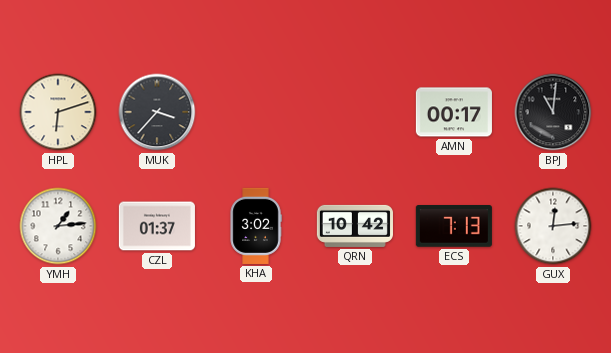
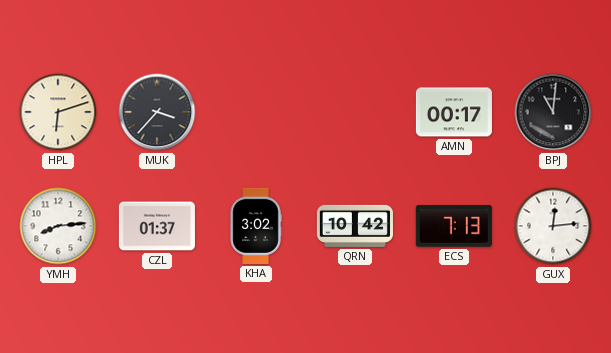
YMH: 1:14 -> 8:14 (58, 226)
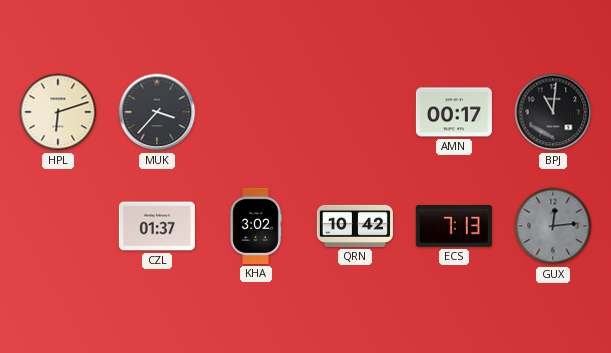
YMH: 8:14 -> none (58, 226)
GUX dial: white -> grey (553, 226)
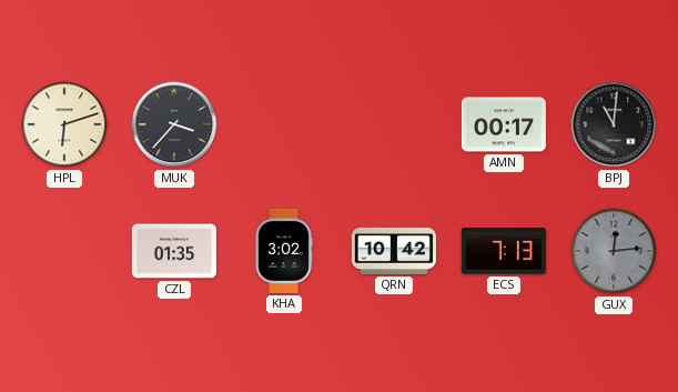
CZL: 01:37 -> 01:35 (174, 251)
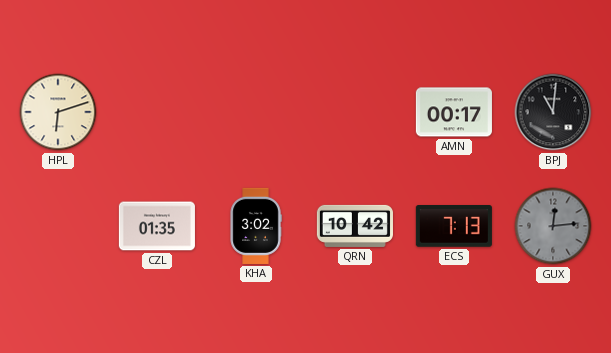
MUK: 3:37 -> none (174, 124)
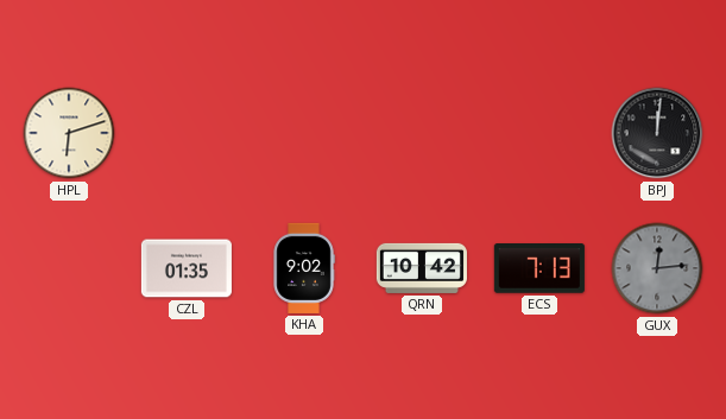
AMN: 00:17 -> none (454, 112)
BPJ: 11:01 -> 12:01 (657, 133)
KHA: 3:02 -> 9:02 (304, 268)
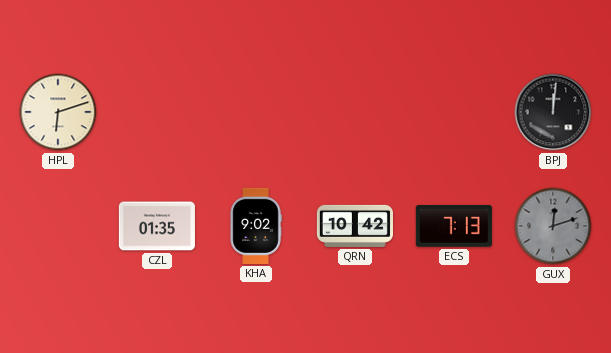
GUX: 12:14 -> 12:12 (553, 226)
